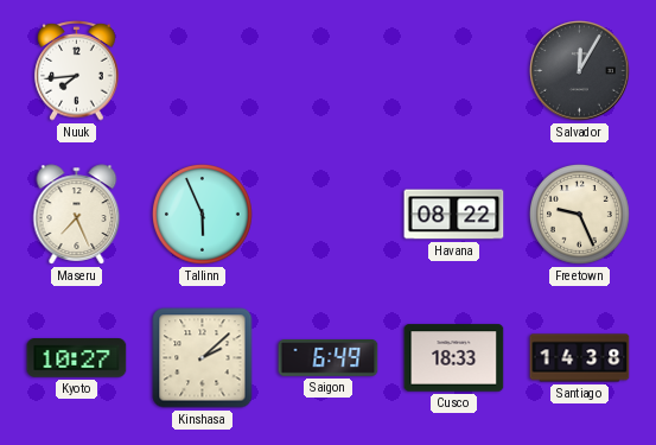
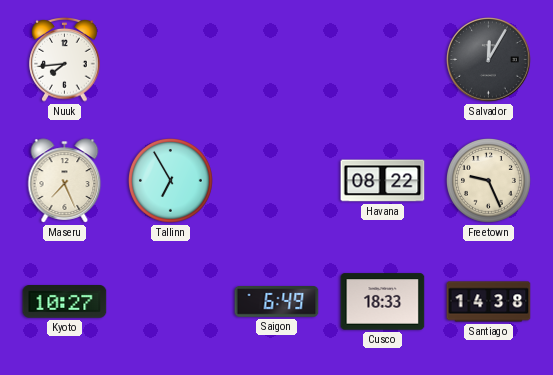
Tallinn: 5:56 -> 6:55 (171, 181)
Kinshasa: 2:08 -> none (203, 358)
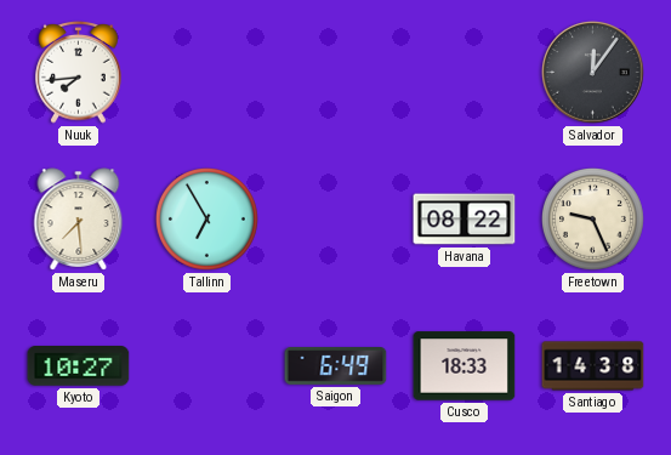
Salvador: 12:05 -> 12:06 (593, 73)
Maseru: 7:26 -> 7:29 (79, 220)
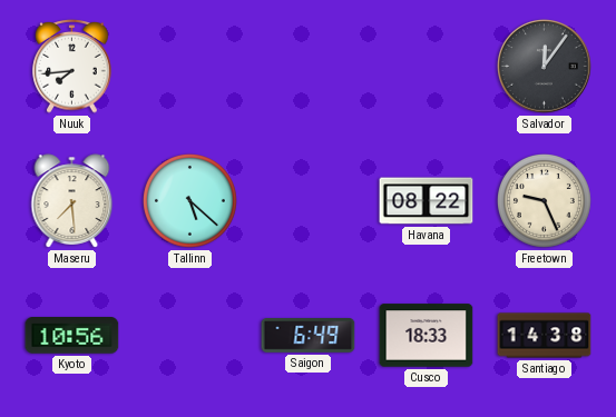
Tallinn: 6:55 -> 5:22 (190, 201)
Kyoto: 10:27 -> 10:56 (72, 336)
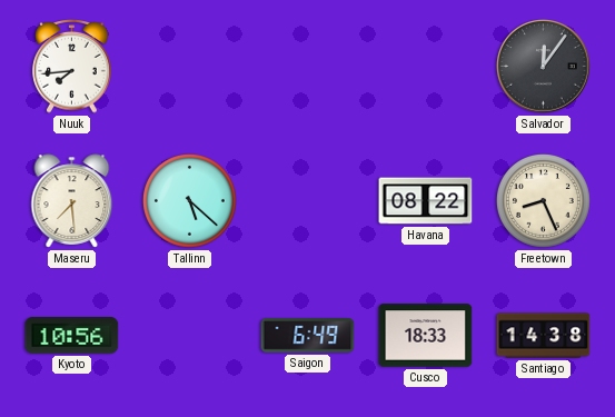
Freetown: 9:26 -> 8:26 (544, 201)
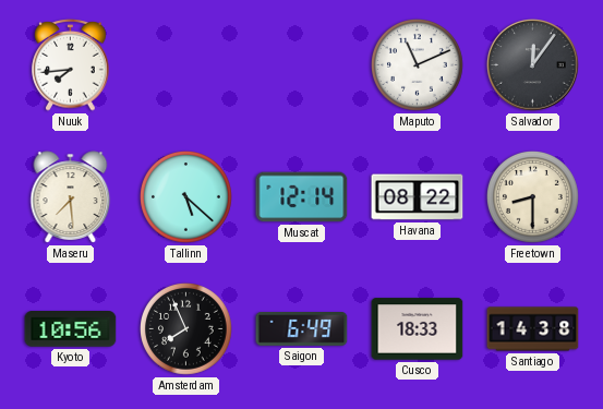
Maputo: none -> 11:11 (418, 65)
Muscat: none -> 12:14 (302, 197)
Freetown: 8:26 -> 8:30 (533, 197)
Amsterdam: none -> 7:56 (186, 329)
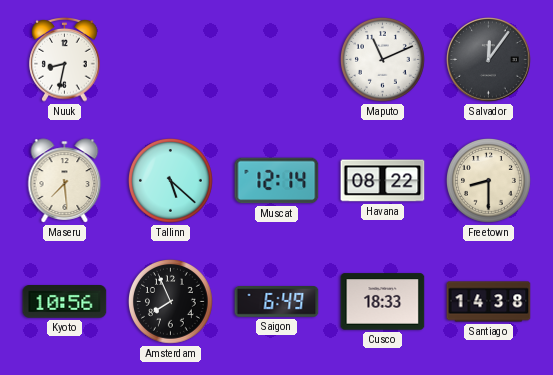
Nuuk: 7:44 -> 8:32 (65, 60)
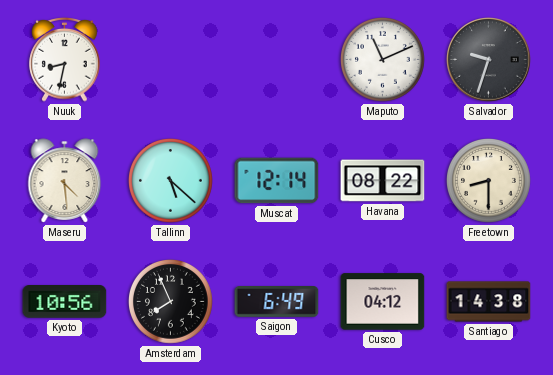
Salvador: 12:06 -> 9:33 (489, 60)
Maseru: 7:29 -> 4:29 (65, 181)
Cusco: 18:33 -> 04:12 (383, 302)
